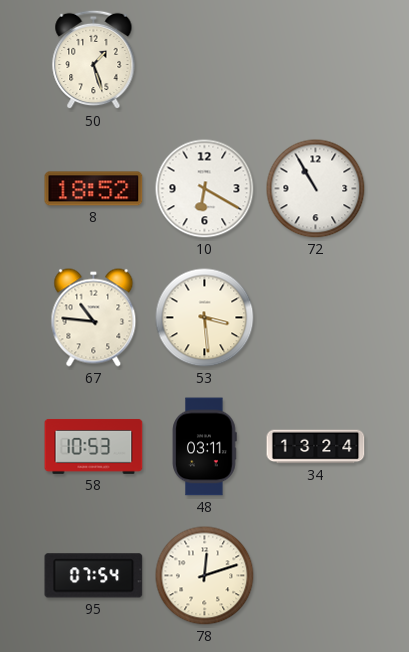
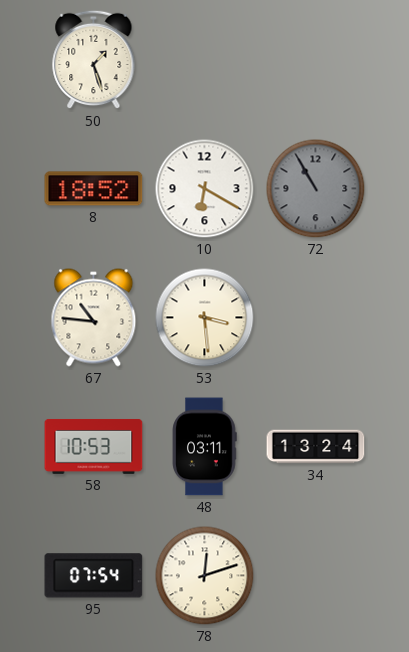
72 dial: white -> grey (316, 189)
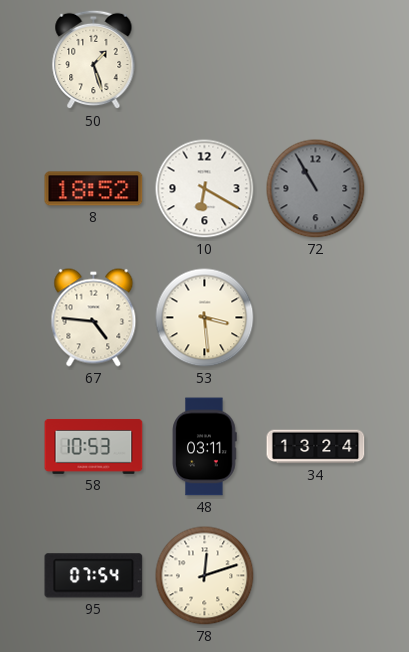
67: 10:46 -> 4:46 (94, 318)
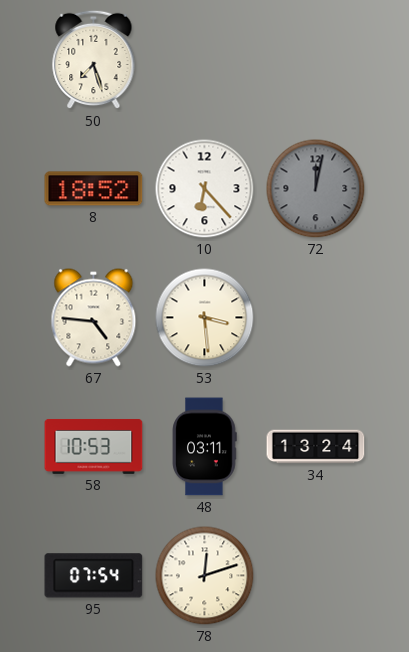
50: 1:27 -> 7:27 (94, 60)
10: 6:20 -> 6:23 (205, 189)
72: 10:55 -> 12:02 (316, 189)
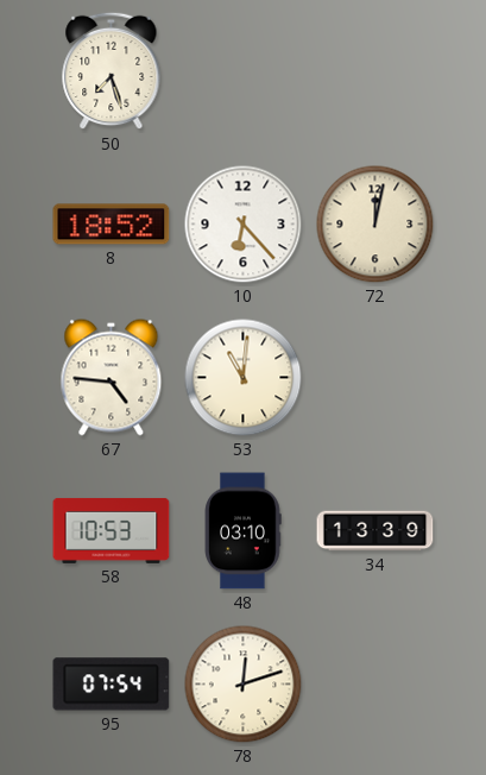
72 dial: grey -> cream (375, 225)
53: 3:29 -> 11:01 (244, 378)
48: 03:11 -> 03:10 (242, 531)
34: 13:24 -> 13:39 (375, 531)
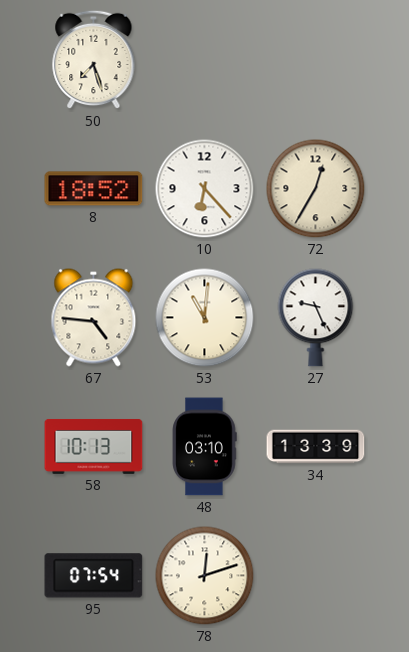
72: 12:02 -> 12:35 (316, 189)
27: none -> 9:26 (316, 318)
58: 10:53 -> 10:13 (94, 446)
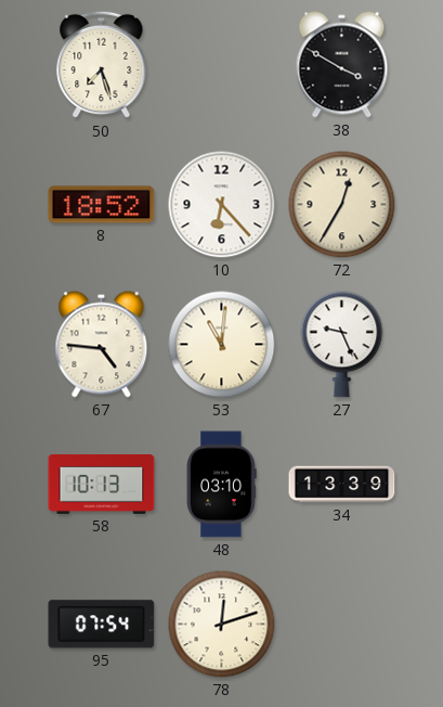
38: none -> 3:50 (342, 65)
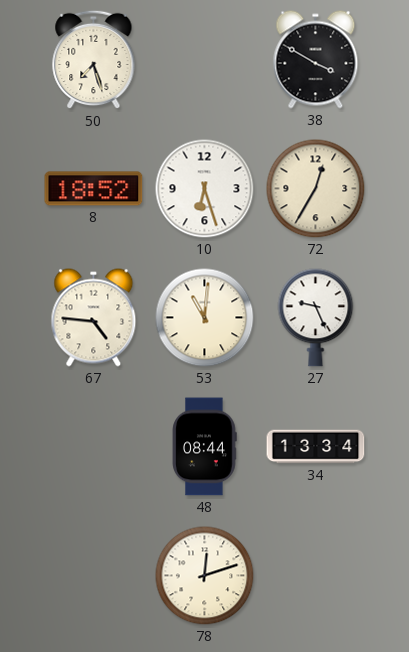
10: 6:23 -> 6:27 (205, 189)
58: 10:13 -> none (102, 484)
48: 03:10 -> 08:44 (204, 447)
34: 13:39 -> 13:34 (316, 447)
95: 07:54 -> none (102, 625)
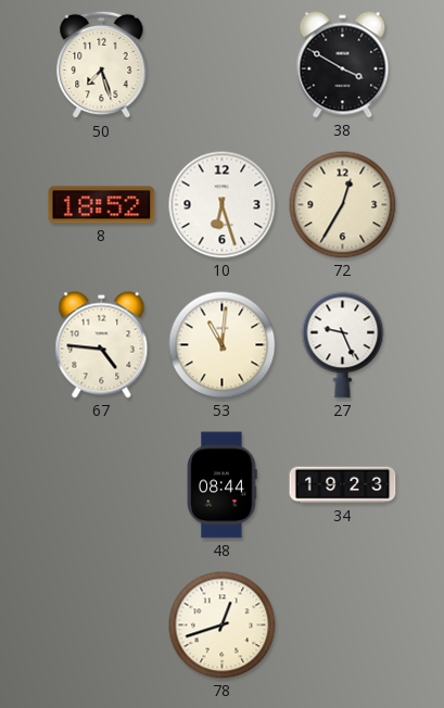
34: 13:34 -> 19:23 (343, 485)
78: 12:12 -> 12:42 (223, 625)
